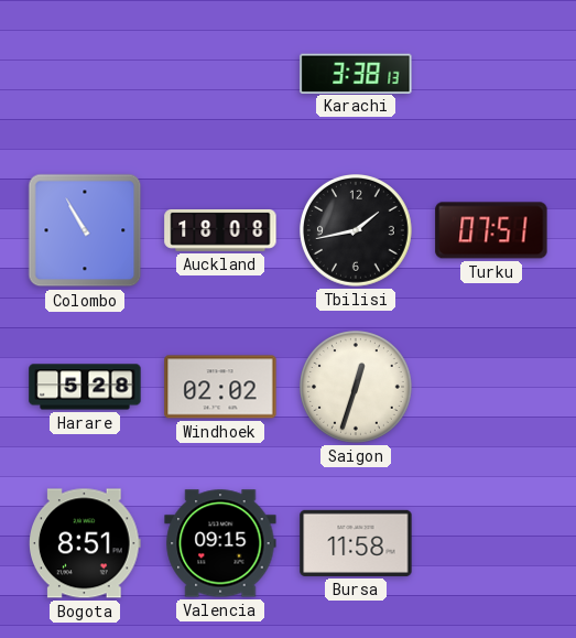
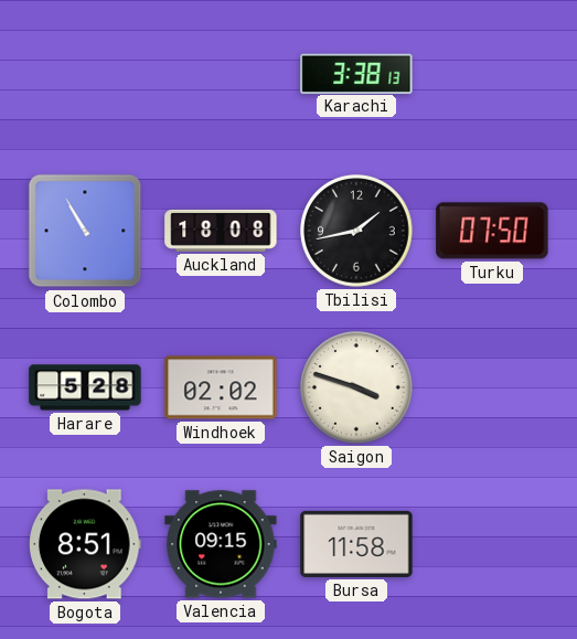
Turku: 07:51 -> 07:50 (492, 231)
Saigon: 12:33 -> 3:48 (357, 388)
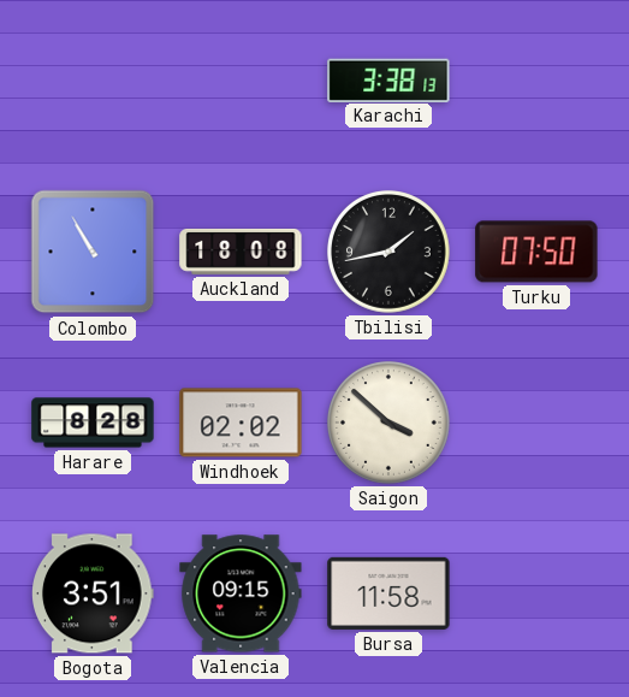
Harare: 5:28 -> 8:28 (93, 423)
Saigon: 3:48 -> 3:52 (390, 424)
Bogota: 8:51 -> 3:51 (94, 593)
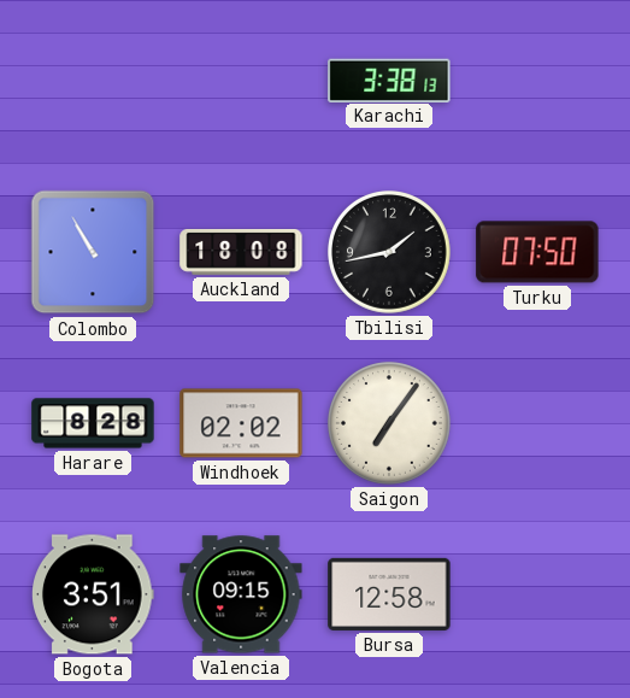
Saigon: 3:52 -> 7:06 (390, 424)
Bursa: 11:58 -> 12:58 (389, 594)
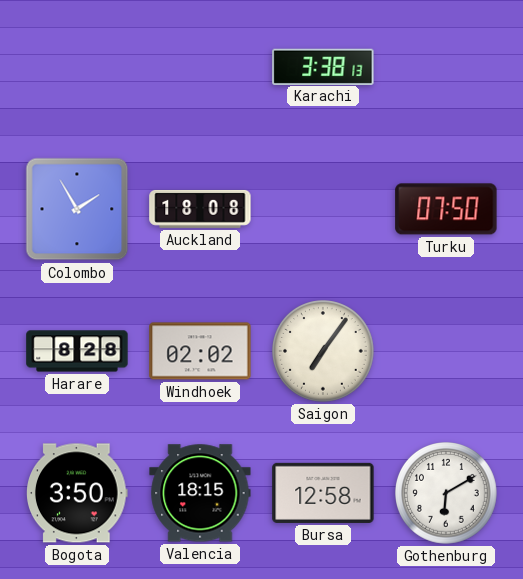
Colombo: 10:55 -> 1:55 (77, 209)
Tbilisi: 1:43 -> none (390, 253)
Bogota: 3:51 -> 3:50 (78, 493)
Valencia: 09:15 -> 18:15 (200, 493)
Gothenburg: none -> 6:10 (447, 494)
